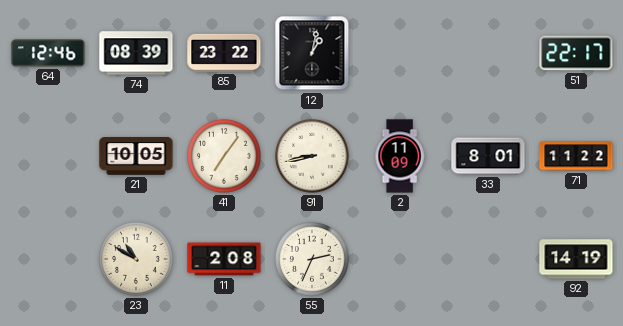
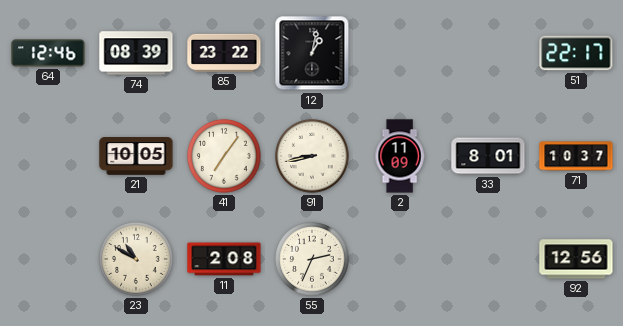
71: 11:22 -> 10:37 (576, 156)
92: 14:19 -> 12:56 (576, 259)
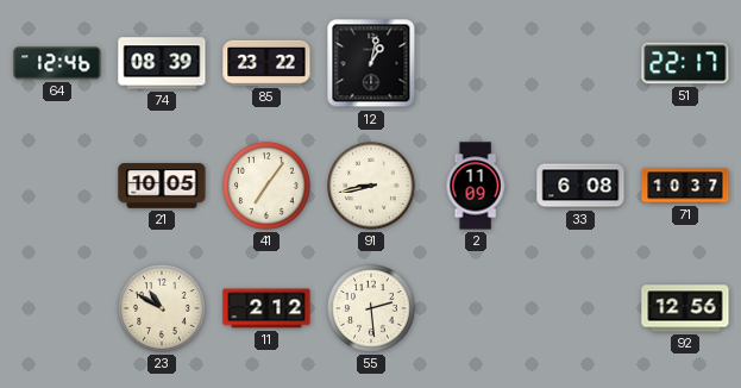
33: 8:01 -> 6:08 (580, 186)
11: 2:08 -> 2:12 (266, 308)
55: 2:34 -> 2:29 (372, 309)
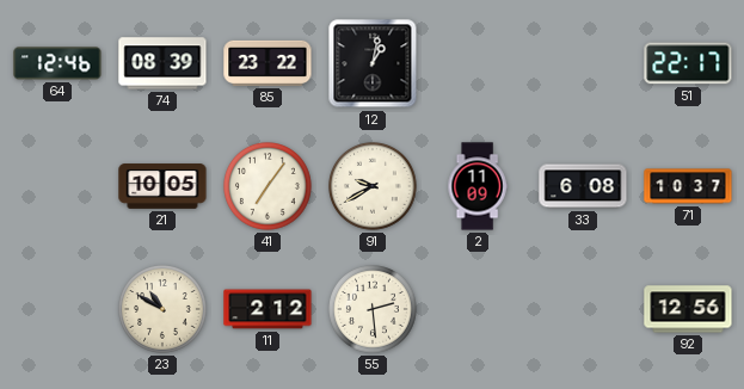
91: 8:43 -> 9:40 (374, 187)
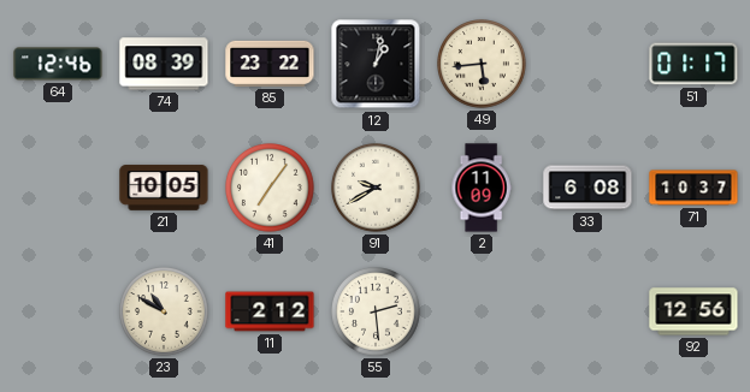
49: none -> 5:44 (483, 65)
51: 22:17 -> 01:17 (693, 64)
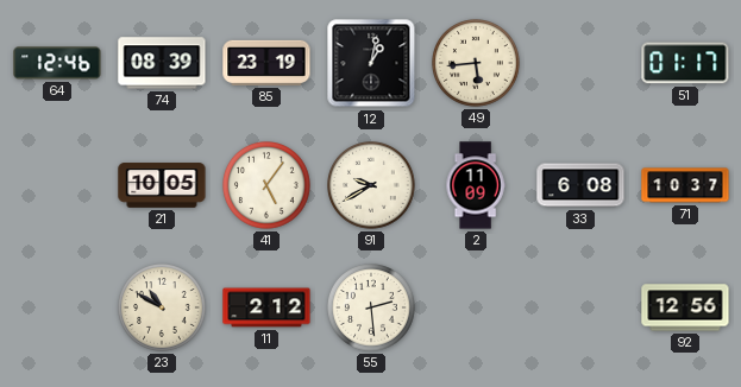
85: 23:22 -> 23:19 (266, 63)
41: 7:06 -> 5:06 (268, 186)
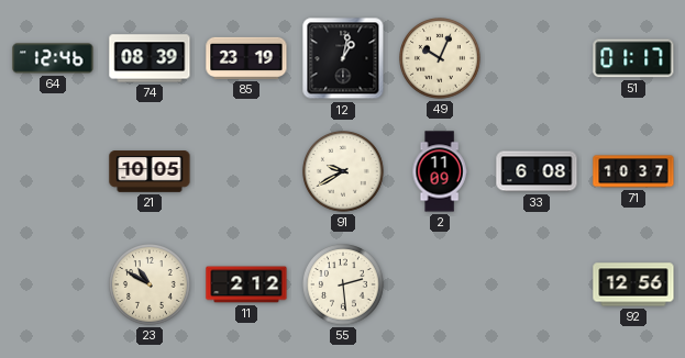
49: 5:44 -> 10:04 (441, 59)
41: 5:06 -> none (268, 186)
